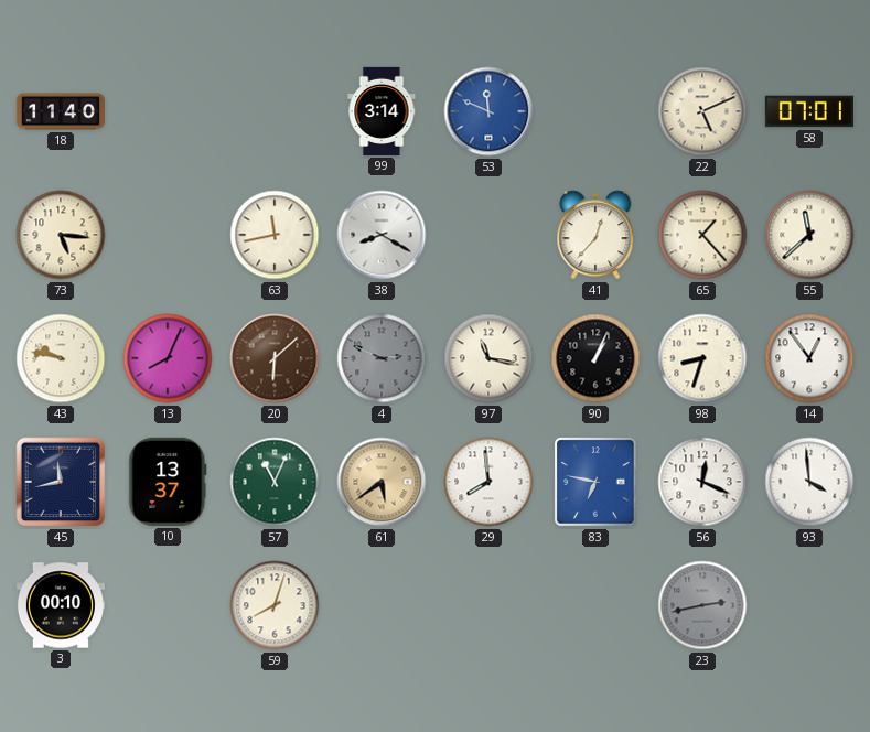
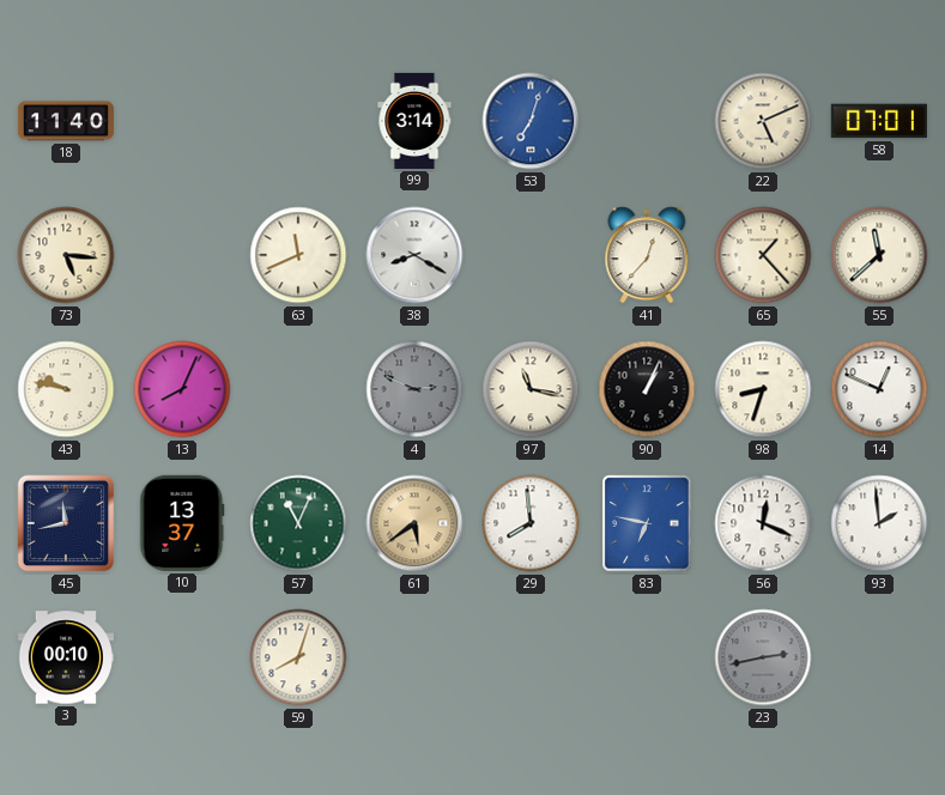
53: 11:49 -> 7:03 (531, 121)
63: 11:43 -> 11:41 (298, 255)
20: 6:08 -> none (275, 358)
14: 12:54 -> 12:49 (879, 389)
93: 3:59 -> 1:59 (879, 523)
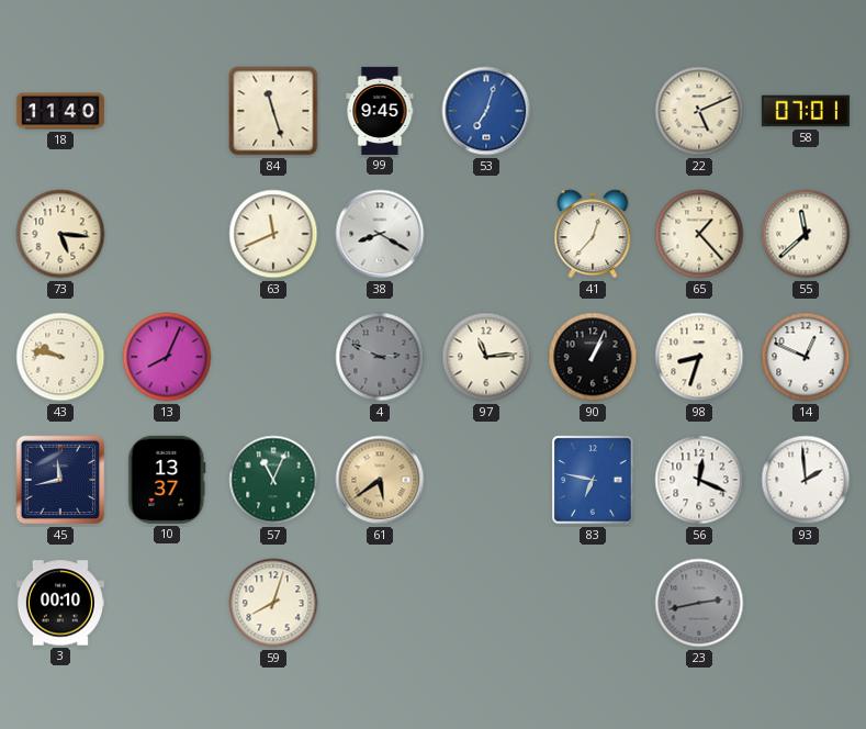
84: none -> 11:27 (273, 111)
99: 3:14 -> 9:45 (380, 111)
97: 11:17 -> 11:14 (486, 357)
29: 7:59 -> none (531, 523)
